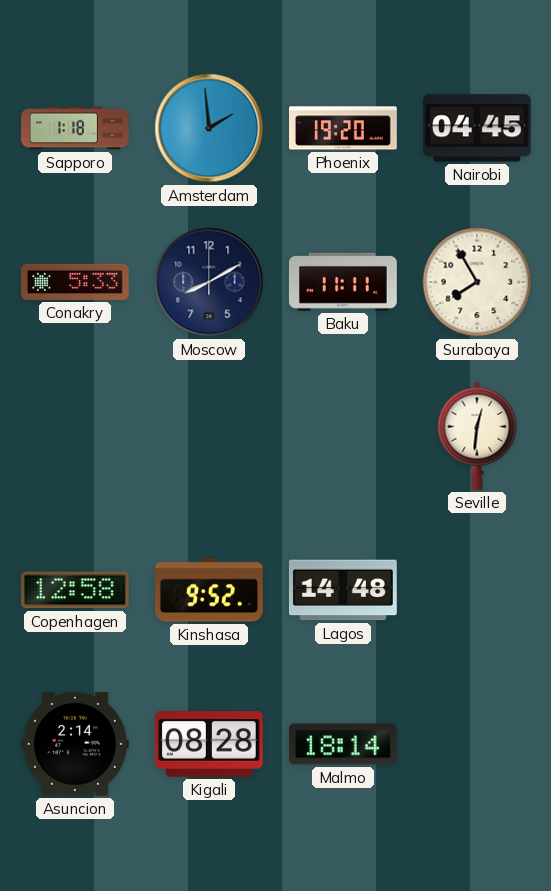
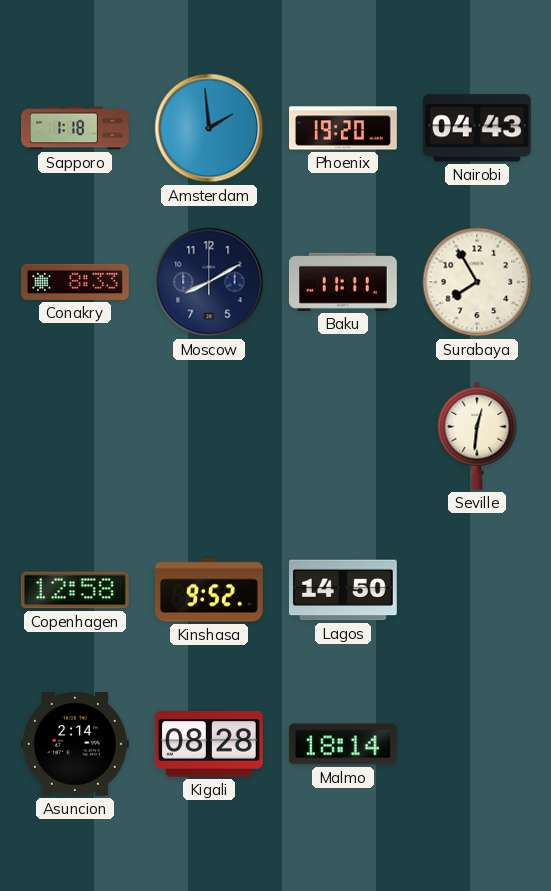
Nairobi: 04:45 -> 04:43 (477, 128)
Conakry: 5:33 -> 8:33 (76, 282)
Lagos: 14:48 -> 14:50 (343, 590)
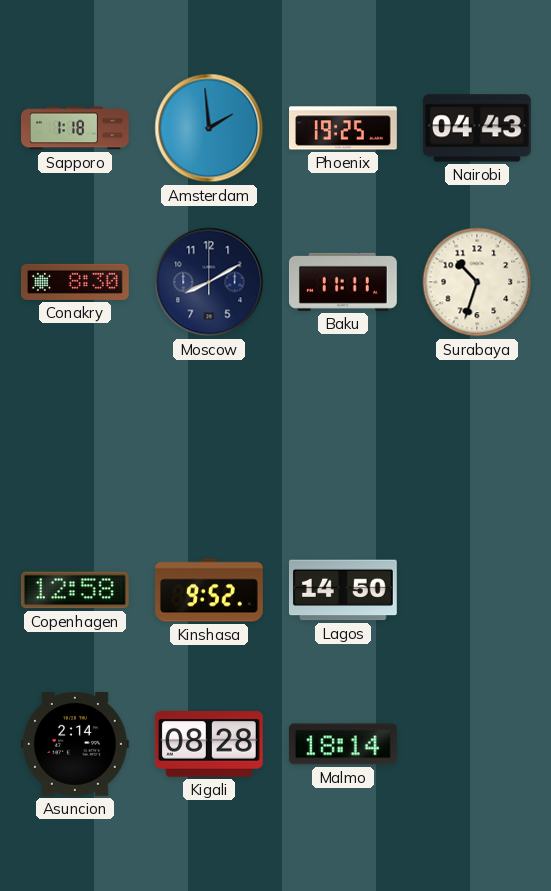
Phoenix: 19:20 -> 19:25 (344, 128)
Conakry: 8:33 -> 8:30 (76, 282)
Surabaya: 7:55 -> 10:33 (477, 282)
Seville: 12:31 -> none (477, 436)
